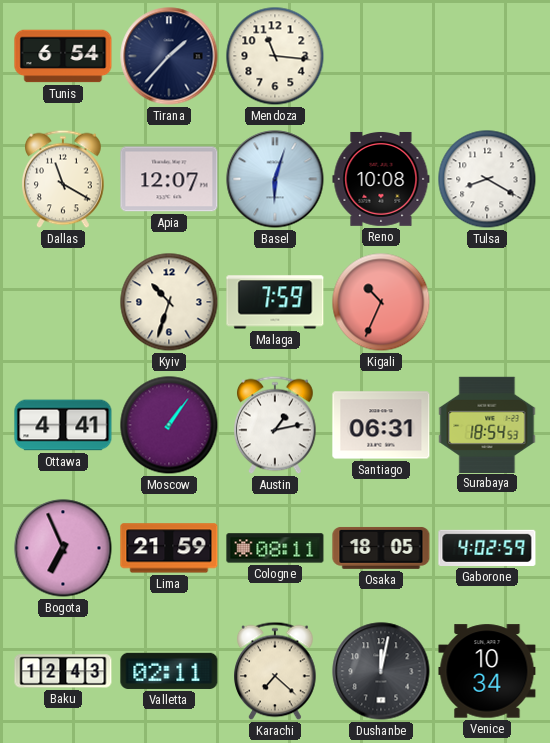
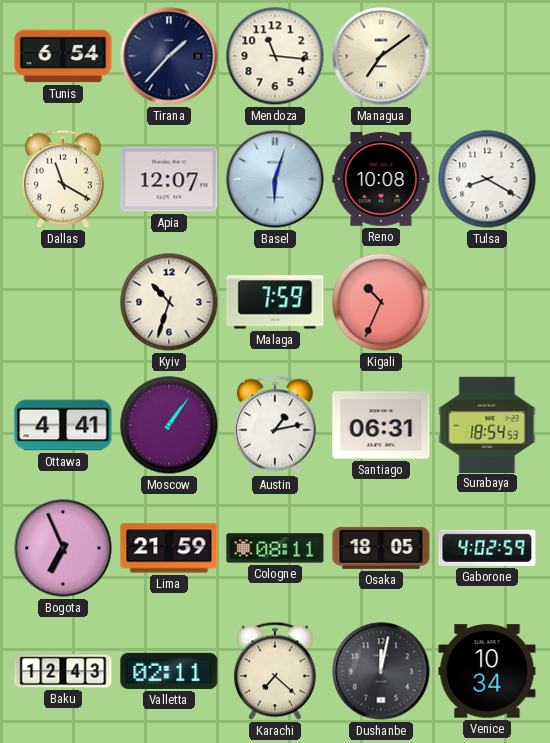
Managua: none -> 7:09 (381, 56)
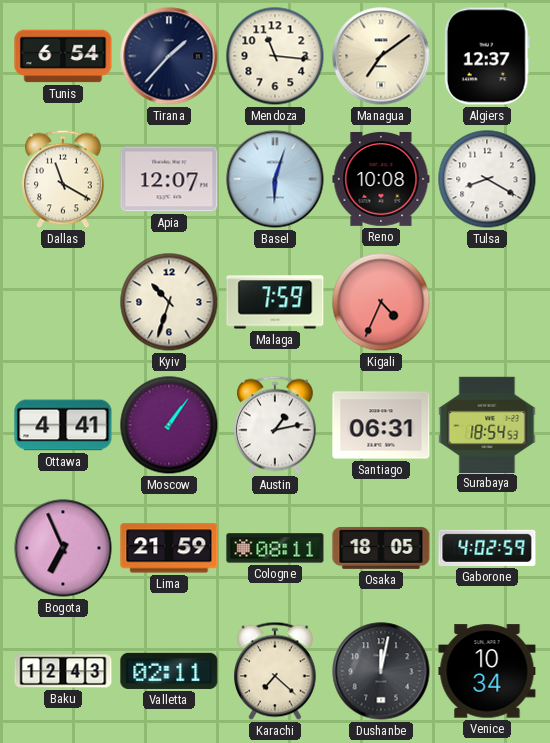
Algiers: none -> 12:37 (487, 56)
Kigali: 10:34 -> 4:34 (381, 302)
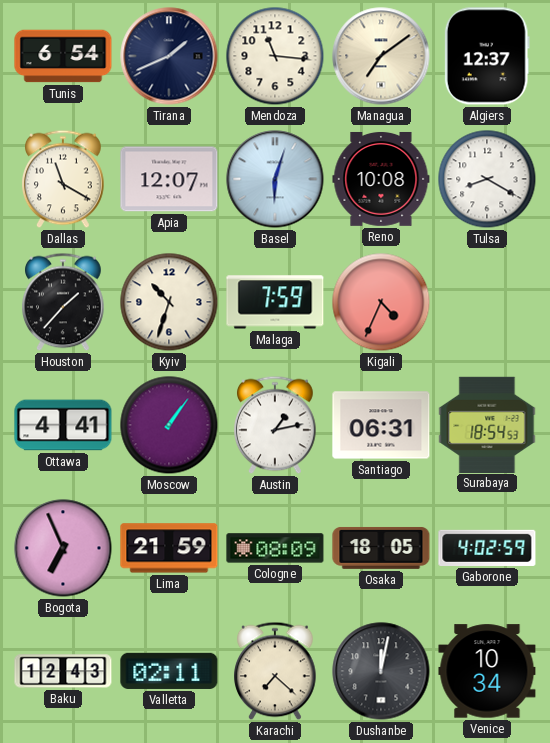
Tirana: 1:37 -> 1:41 (169, 56)
Houston: none -> 1:37 (64, 302)
Cologne: 08:11 -> 08:09 (275, 548)
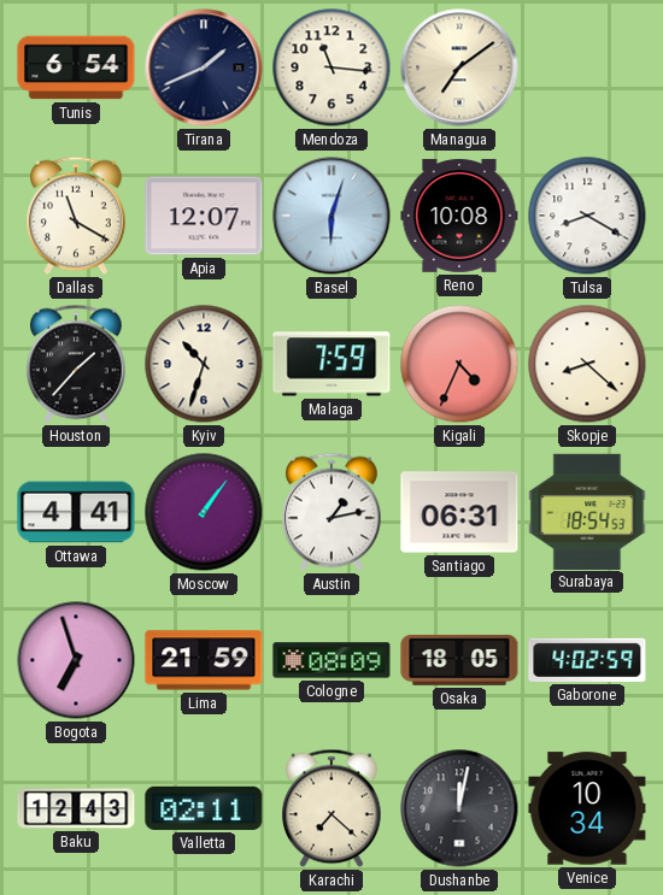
Algiers: 12:37 -> none (487, 56)
Skopje: none -> 8:22 (587, 364)
Bogota: 6:56 -> 6:57 (76, 660)
